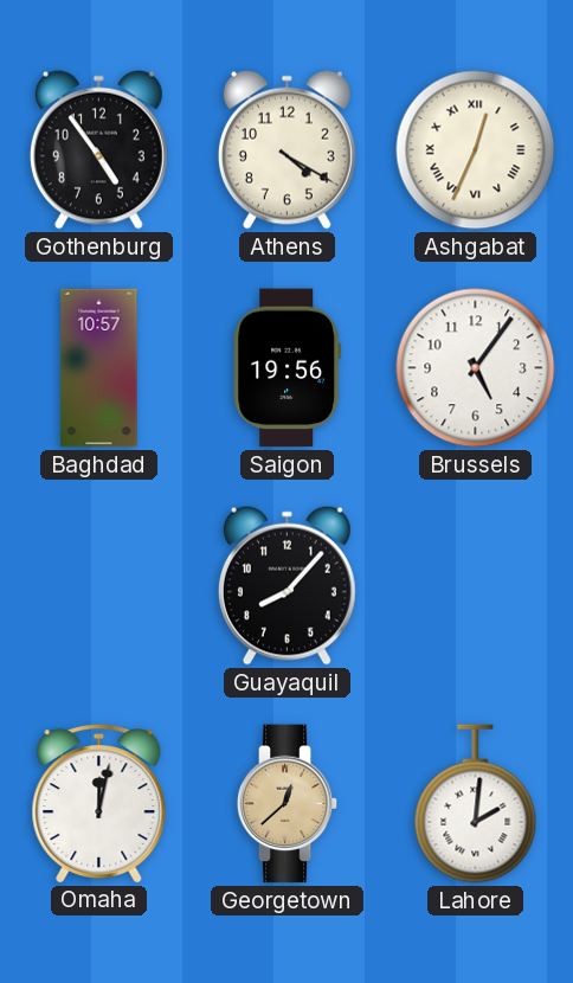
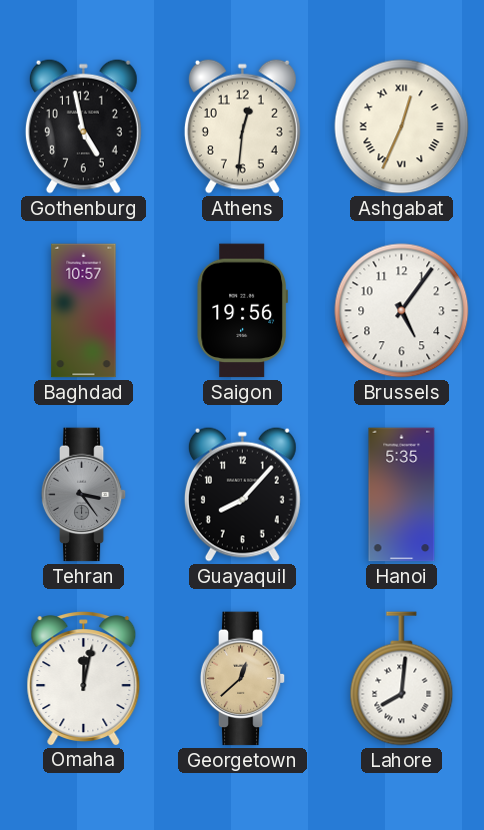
Gothenburg: 4:54 -> 4:58 (83, 126)
Athens: 4:20 -> 12:31 (242, 126)
Tehran: none -> 3:24 (84, 495)
Hanoi: none -> 5:35 (402, 495)
Lahore: 2:01 -> 8:01 (402, 679)
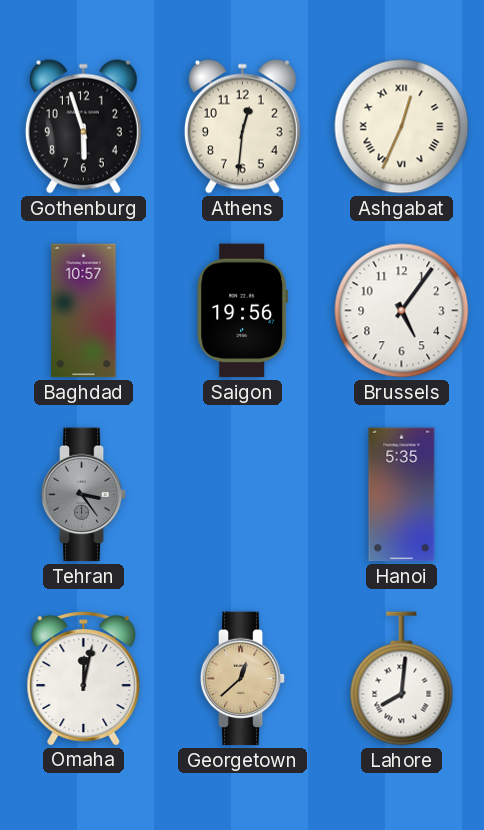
Gothenburg: 4:58 -> 5:57 (83, 126)
Guayaquil: 8:07 -> none (242, 494)
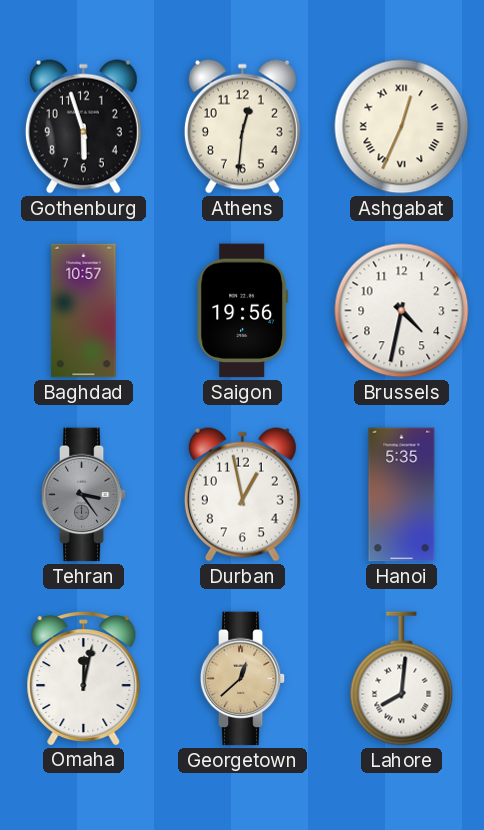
Brussels: 5:06 -> 4:32 (402, 311)
Durban: none -> 12:58 (242, 494)
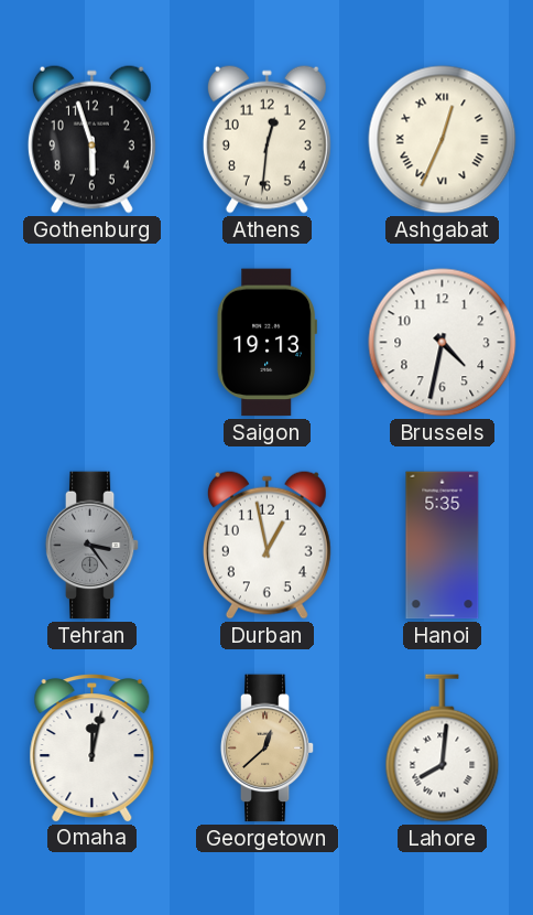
Baghdad: 10:57 -> none (84, 311)
Saigon: 19:56 -> 19:13 (266, 343)
